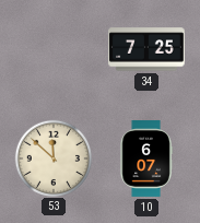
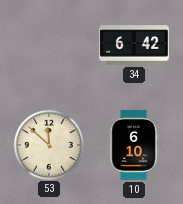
34: 7:25 -> 6:42 (135, 45)
10: 6:07 -> 6:10 (134, 146)
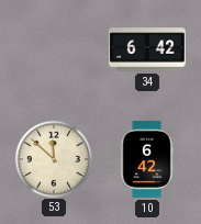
10: 6:10 -> 6:42 (147, 160)
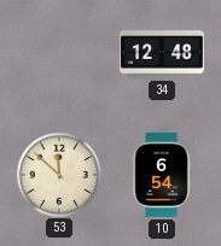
34: 6:42 -> 12:48 (163, 54)
10: 6:42 -> 6:54 (162, 176)
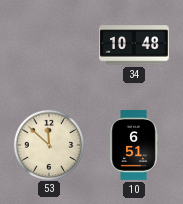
34: 12:48 -> 10:48 (135, 45)
10: 6:54 -> 6:51 (134, 146)
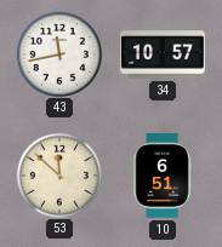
43: none -> 11:43 (59, 53)
34: 10:48 -> 10:57 (164, 54)
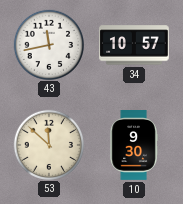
10: 6:51 -> 9:30 (134, 146)
